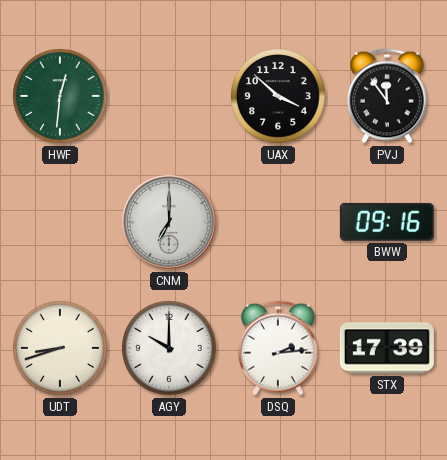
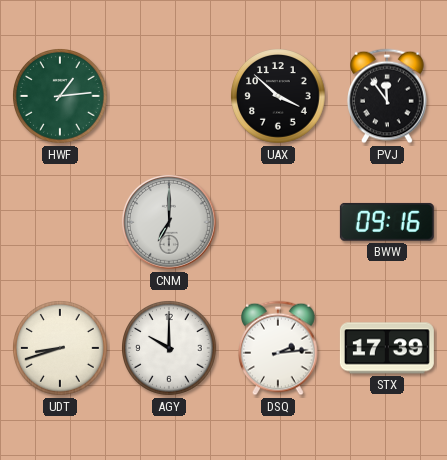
HWF: 12:31 -> 1:14 (60, 96)
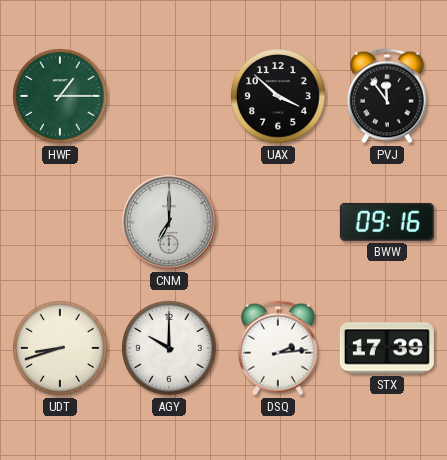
HWF: 1:14 -> 1:15 (60, 96)
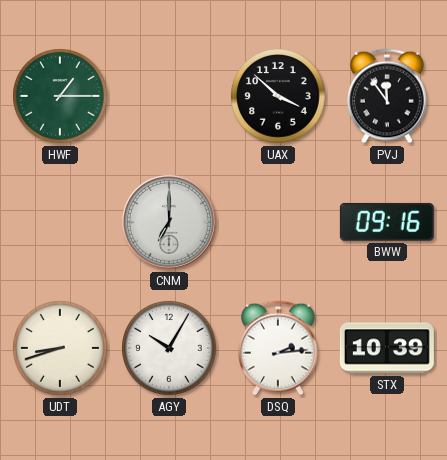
AGY: 10:00 -> 10:05 (169, 348)
STX: 17:39 -> 10:39 (387, 348)
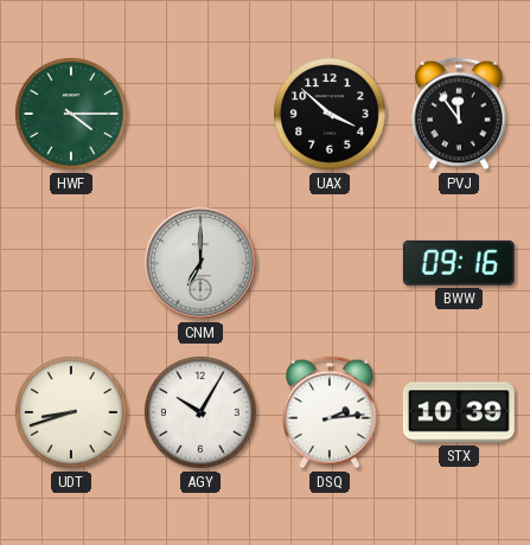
HWF: 1:15 -> 4:15 (71, 114)
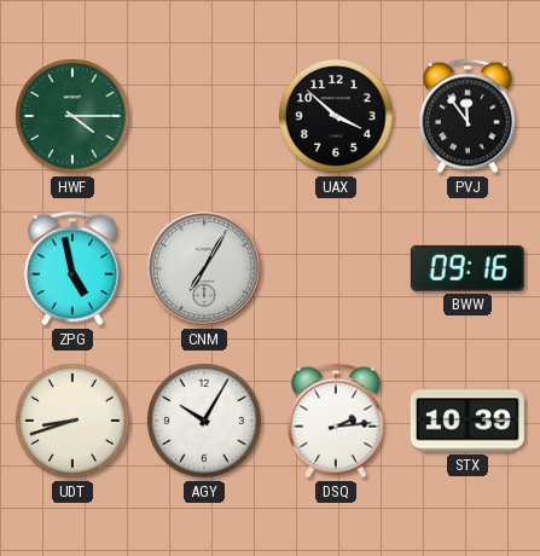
ZPG: none -> 4:58 (74, 268)
CNM: 7:00 -> 7:05 (204, 268)
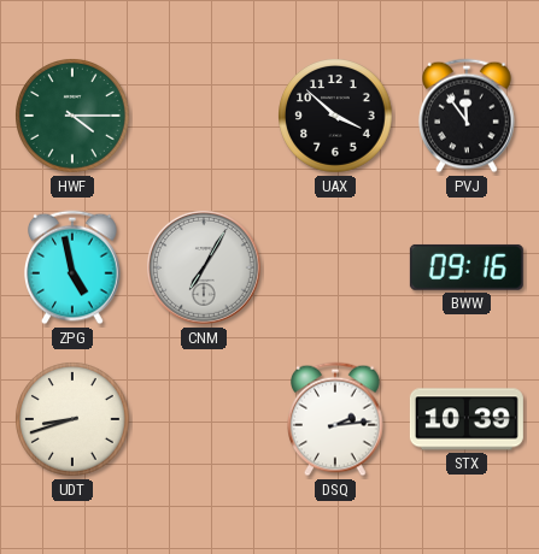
AGY: 10:05 -> none (204, 421)
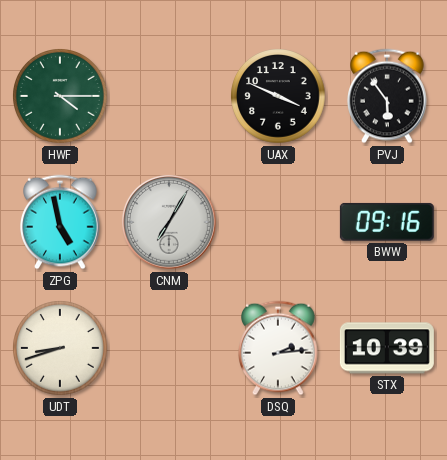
UAX: 3:52 -> 3:49 (278, 96)
PVJ: 11:54 -> 5:54 (388, 96)
